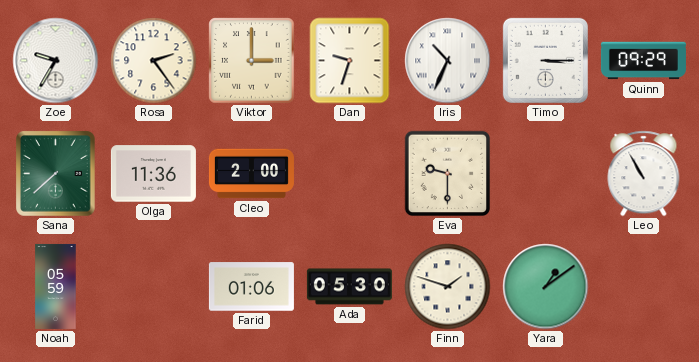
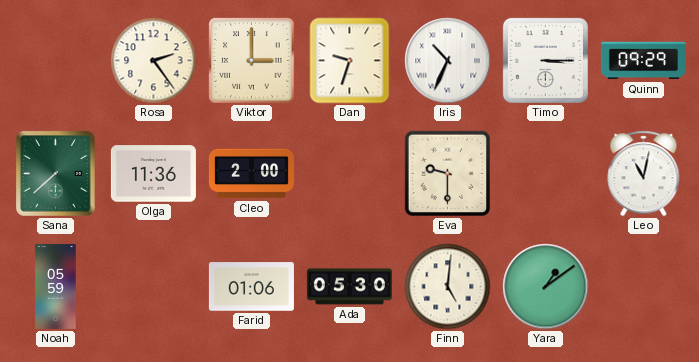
Zoe: 9:35 -> none (56, 61)
Leo: 10:55 -> 11:02 (644, 174)
Finn: 1:48 -> 5:01 (448, 287)
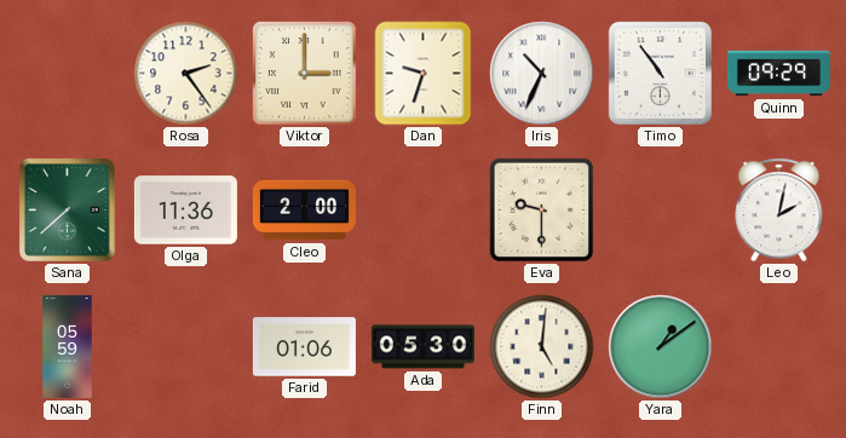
Timo: 3:15 -> 10:54 (660, 73)
Leo: 11:02 -> 2:02 (779, 211)
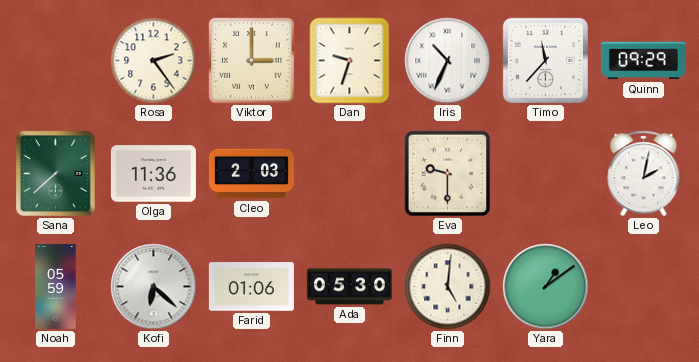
Timo: 10:54 -> 11:37 (545, 60)
Cleo: 2:00 -> 2:03 (251, 174)
Kofi: none -> 6:22 (154, 287)
